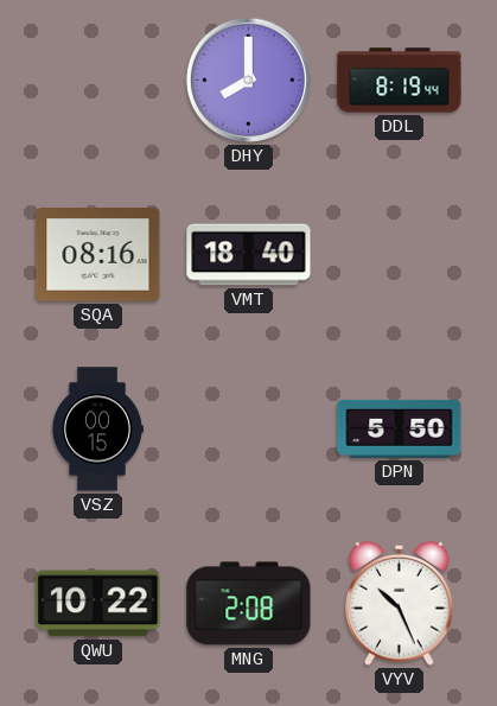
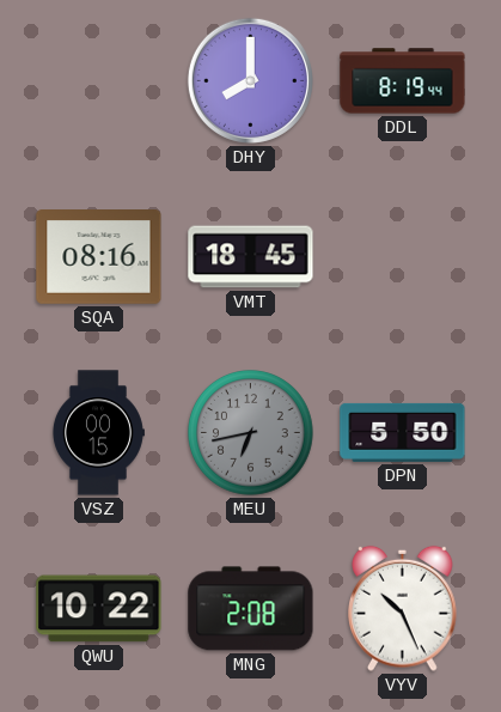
VMT: 18:40 -> 18:45 (251, 257)
MEU: none -> 6:43 (251, 433)
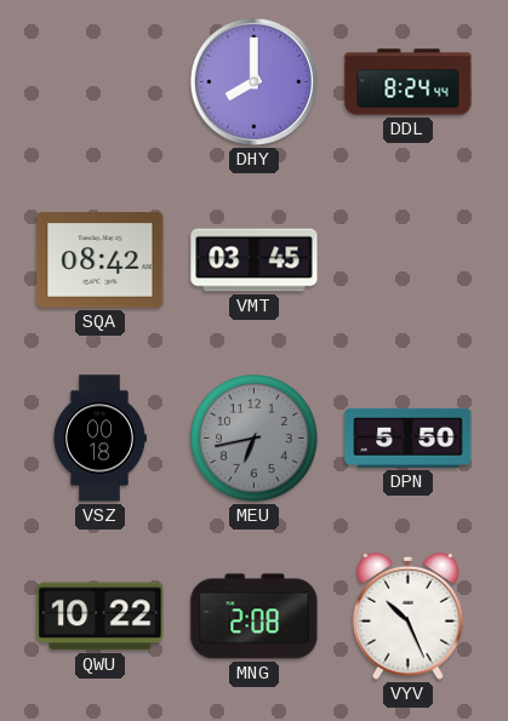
DDL: 8:19 -> 8:24 (409, 82)
SQA: 08:16 -> 08:42 (101, 261)
VMT: 18:45 -> 03:45 (255, 261)
VSZ: 00:15 -> 00:18 (99, 439)
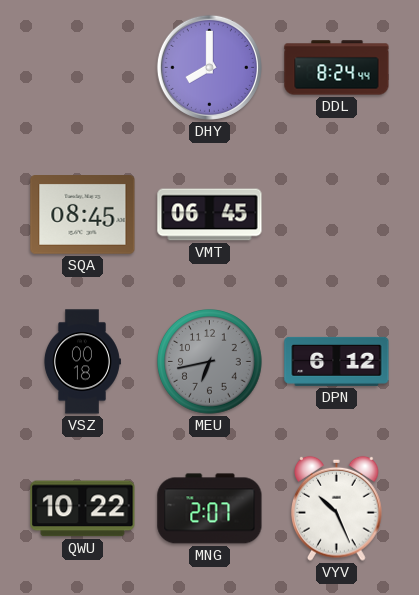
SQA: 08:42 -> 08:45 (83, 215)
VMT: 03:45 -> 06:45 (210, 215)
DPN: 5:50 -> 6:12 (337, 361)
MNG: 2:08 -> 2:07 (210, 509)
